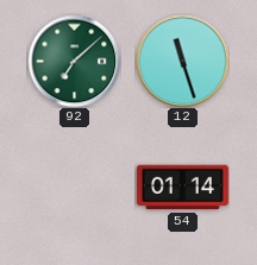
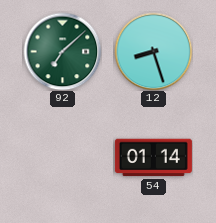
12: 11:27 -> 8:27 (153, 51)
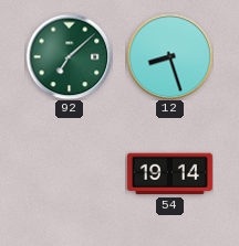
54: 01:14 -> 19:14 (169, 174)
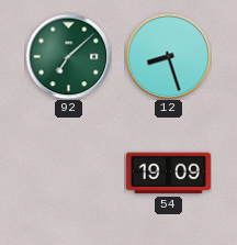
54: 19:14 -> 19:09 (168, 174)
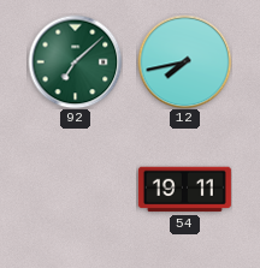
12: 8:27 -> 7:43 (184, 61)
54: 19:09 -> 19:11 (184, 190)
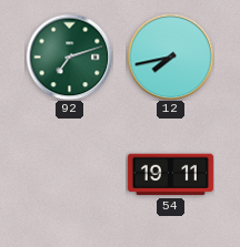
92: 7:08 -> 7:12 (69, 56)
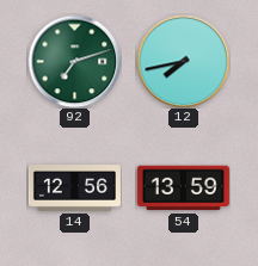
14: none -> 12:56 (74, 188)
54: 19:11 -> 13:59 (183, 188)
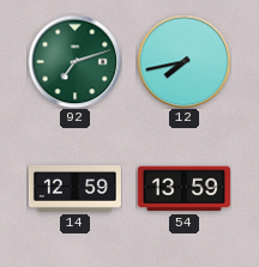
14: 12:56 -> 12:59 (74, 189)
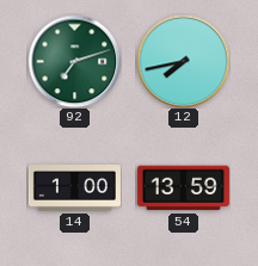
14: 12:59 -> 1:00 (74, 188)
